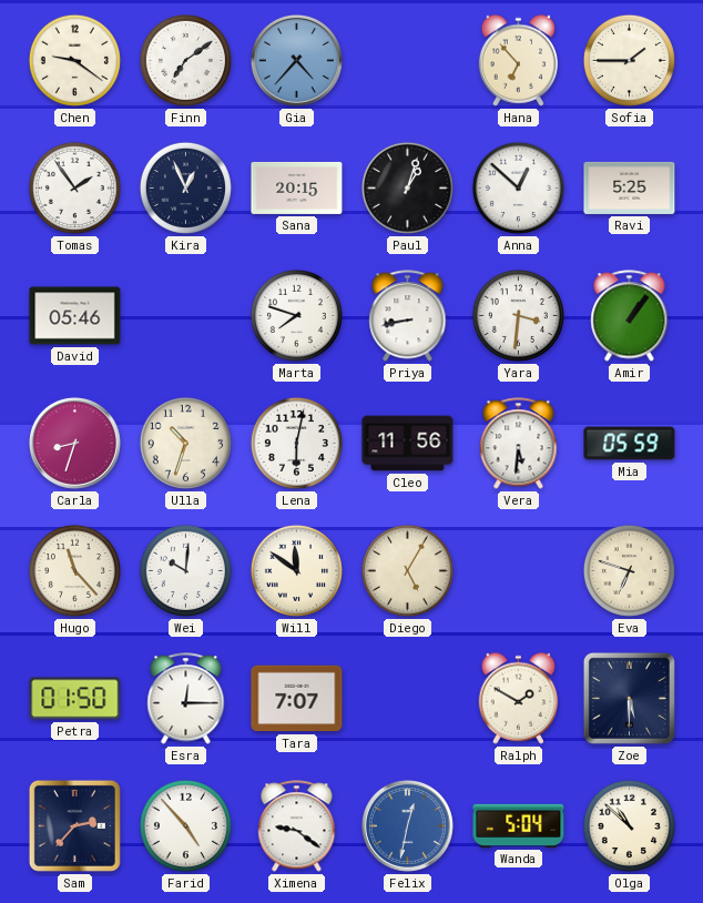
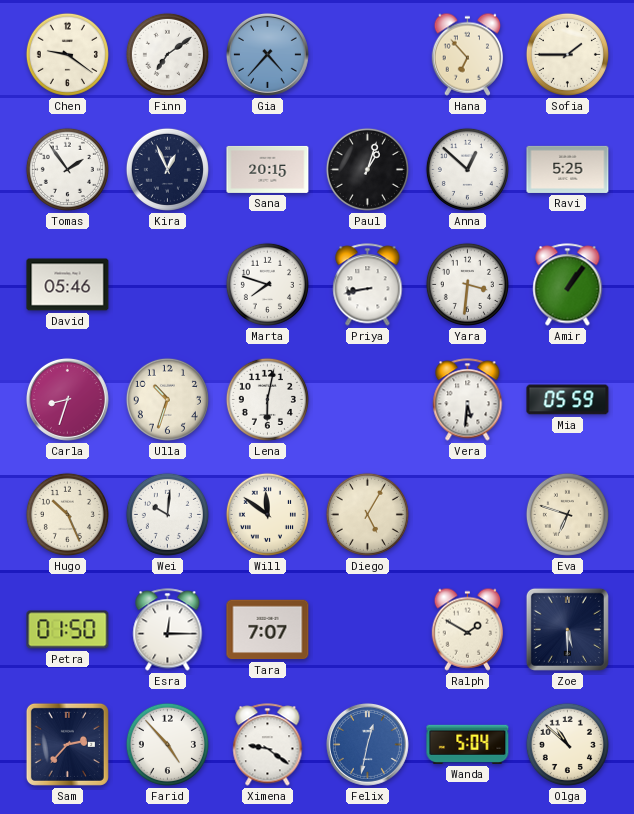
Cleo: 11:56 -> none (408, 444)
Hugo: 11:23 -> 10:26 (67, 514)
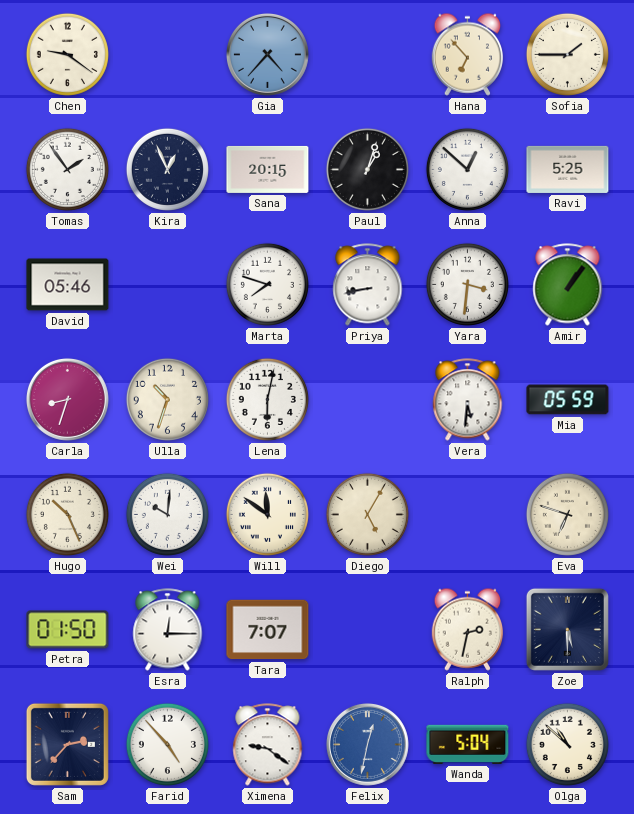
Finn: 7:09 -> none (167, 54)
Ralph: 1:50 -> 2:32 (467, 629)
